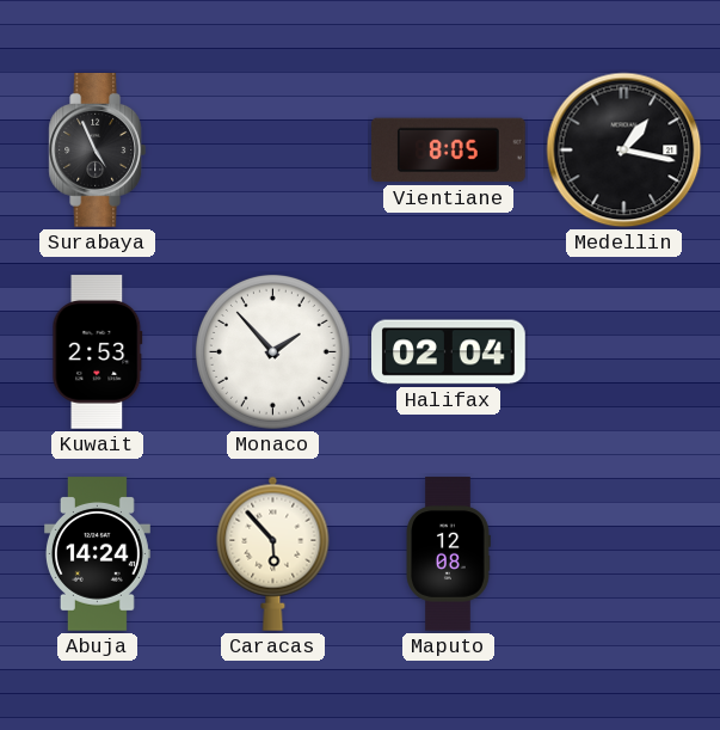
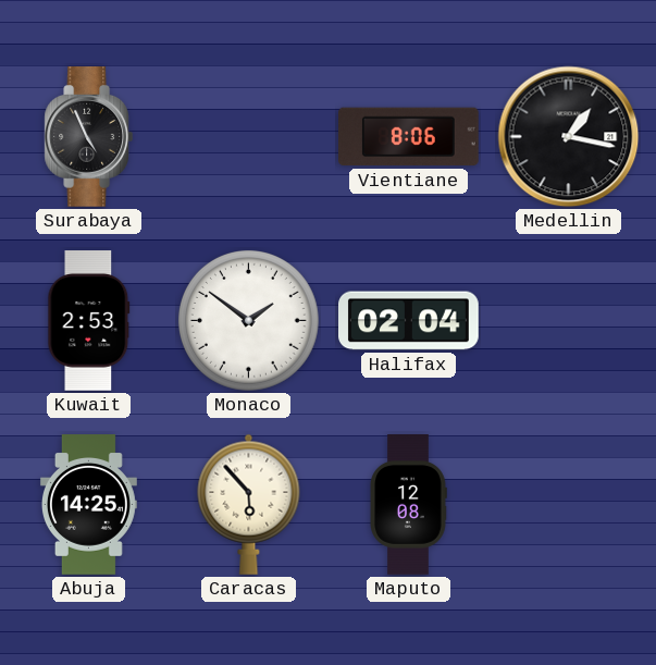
Vientiane: 8:05 -> 8:06 (409, 137)
Monaco: 1:53 -> 1:51 (248, 320)
Abuja: 14:24 -> 14:25 (88, 505)
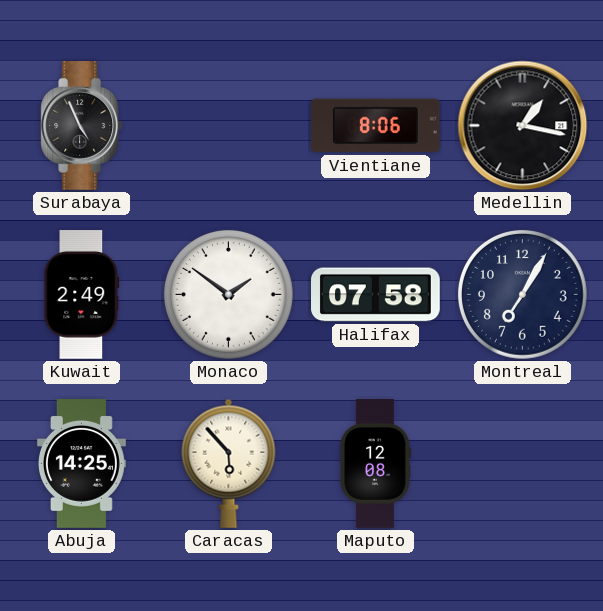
Kuwait: 2:53 -> 2:49 (82, 295)
Halifax: 02:04 -> 07:58 (376, 295)
Montreal: none -> 7:05 (522, 294)
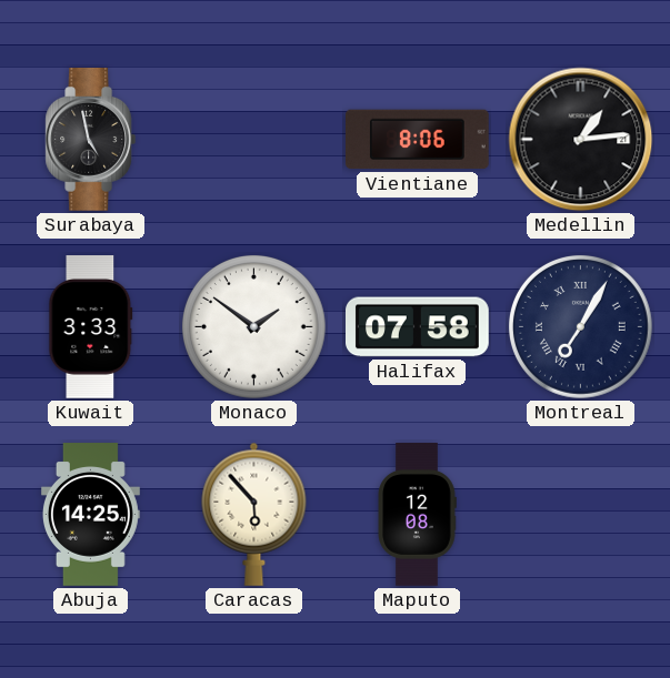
Surabaya: 4:56 -> 4:58 (91, 140)
Medellin: 1:17 -> 1:14 (581, 140)
Kuwait: 2:49 -> 3:33 (91, 327)
Montreal numerals: Arabic -> Roman (580, 326)
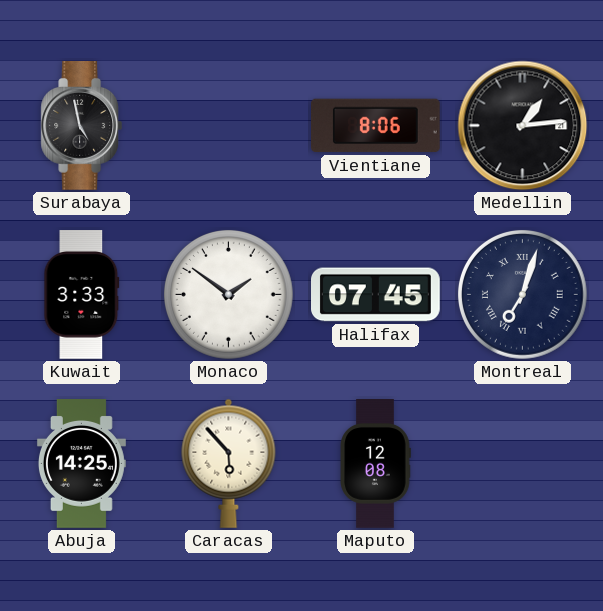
Halifax: 07:58 -> 07:45 (376, 295)
Montreal: 7:05 -> 7:03 (522, 294)
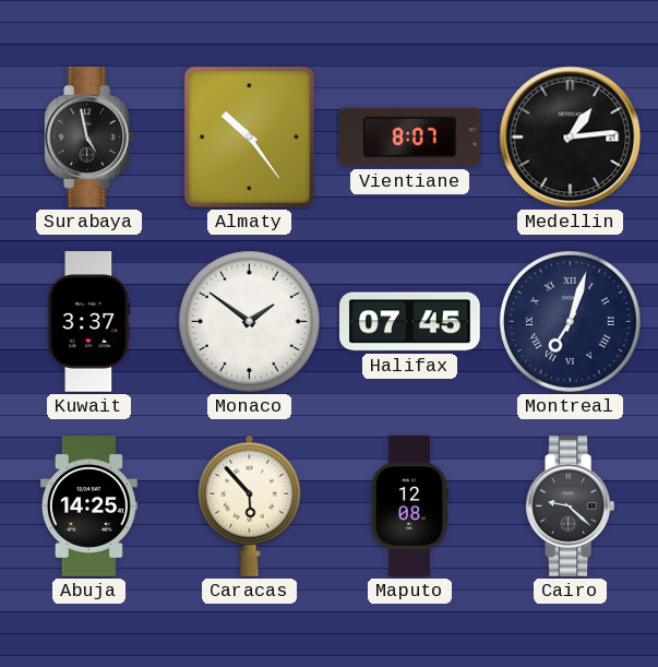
Almaty: none -> 10:24 (249, 136)
Vientiane: 8:06 -> 8:07 (410, 138)
Kuwait: 3:33 -> 3:37 (89, 322)
Cairo: none -> 9:22 (571, 507)
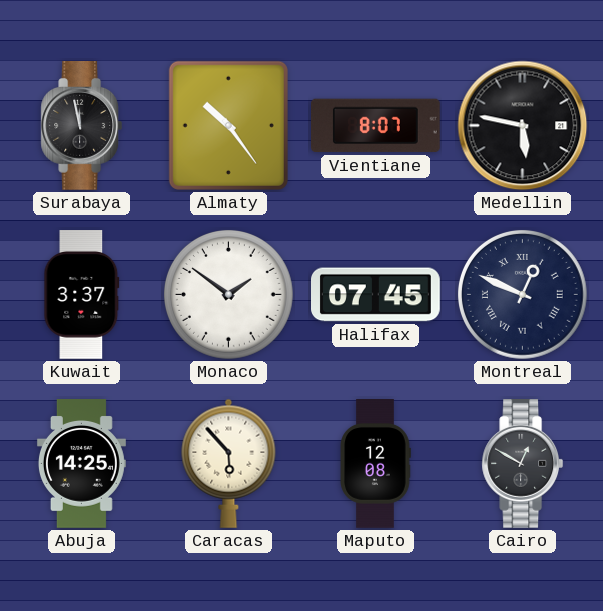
Surabaya: 4:58 -> 11:58 (82, 126)
Medellin: 1:14 -> 5:47 (523, 126)
Montreal: 7:03 -> 12:49 (522, 294)
Cairo: 9:22 -> 12:50 (523, 464)
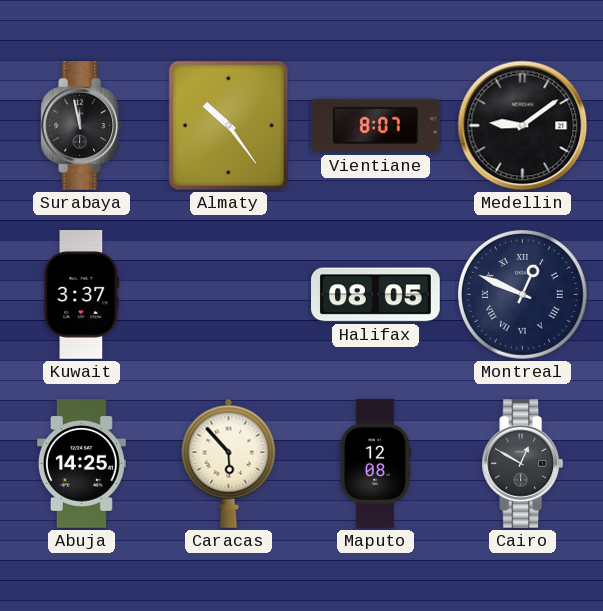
Medellin: 5:47 -> 9:09 (523, 126)
Monaco: 1:51 -> none (228, 294)
Halifax: 07:45 -> 08:05 (376, 295)
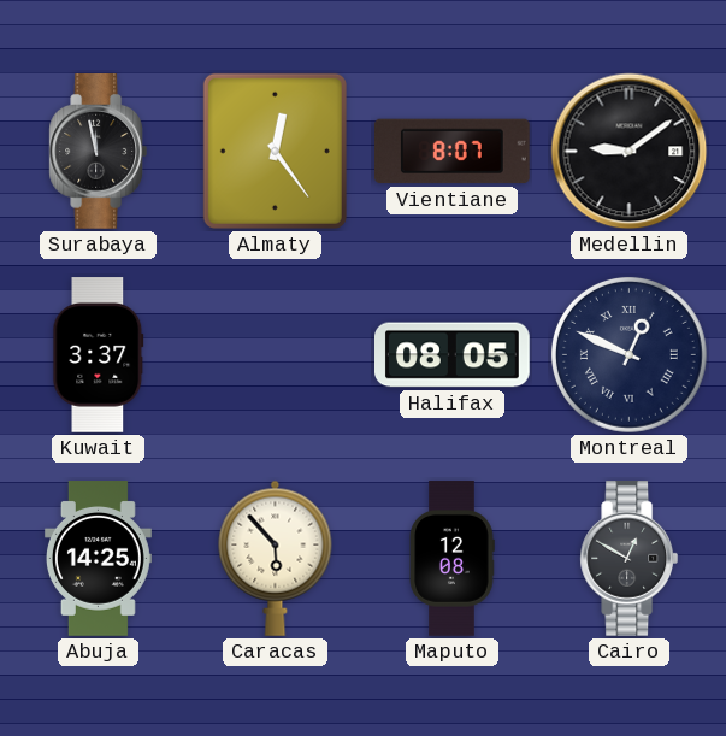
Almaty: 10:24 -> 12:24 (275, 151)
